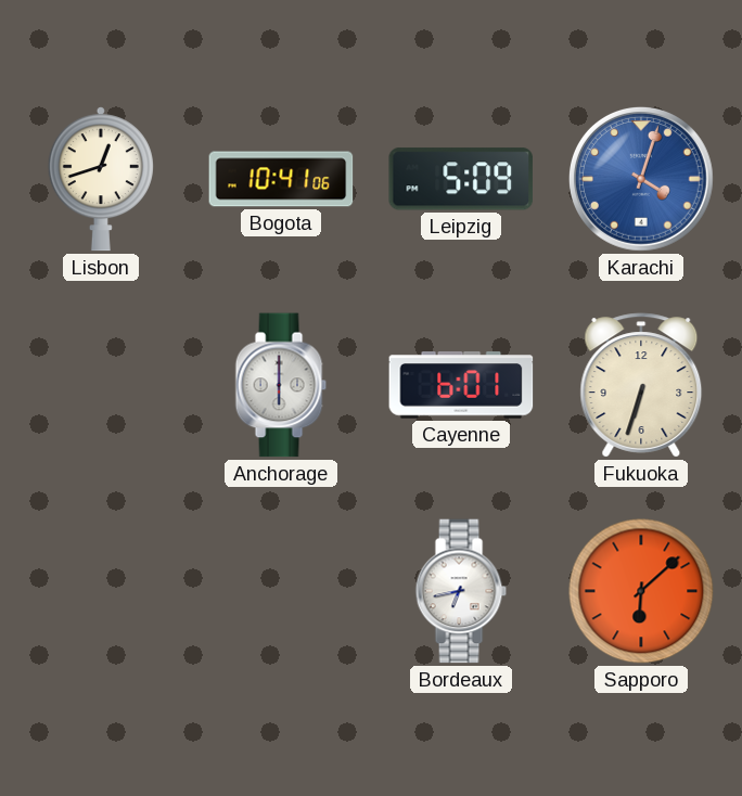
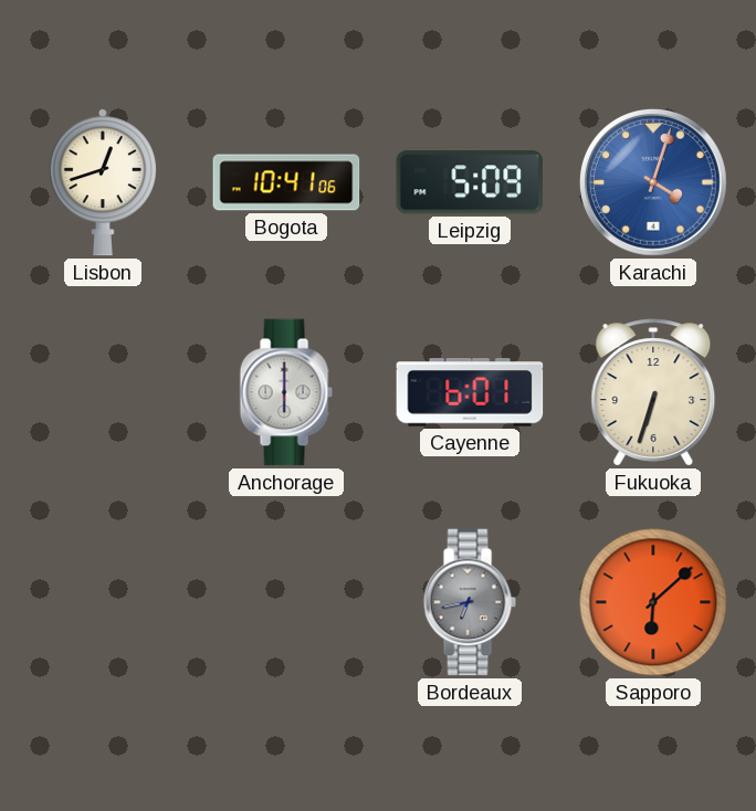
Bordeaux dial: white -> grey (470, 602)
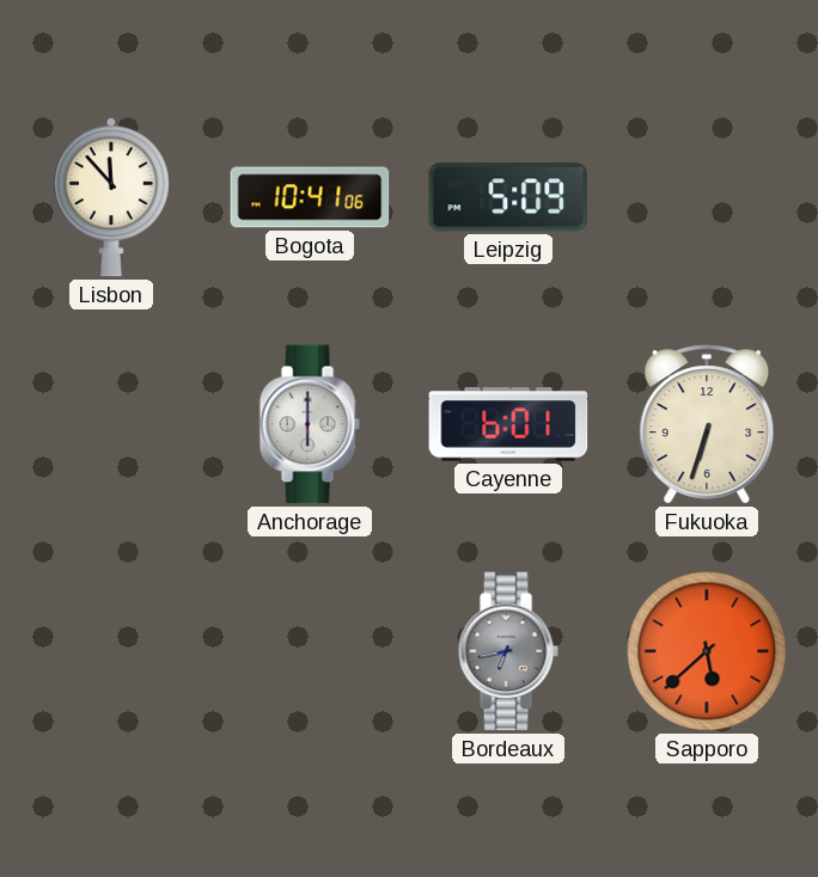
Lisbon: 12:42 -> 11:53 (111, 197)
Karachi: 4:03 -> none (654, 183)
Sapporo: 6:08 -> 5:38 (707, 651)
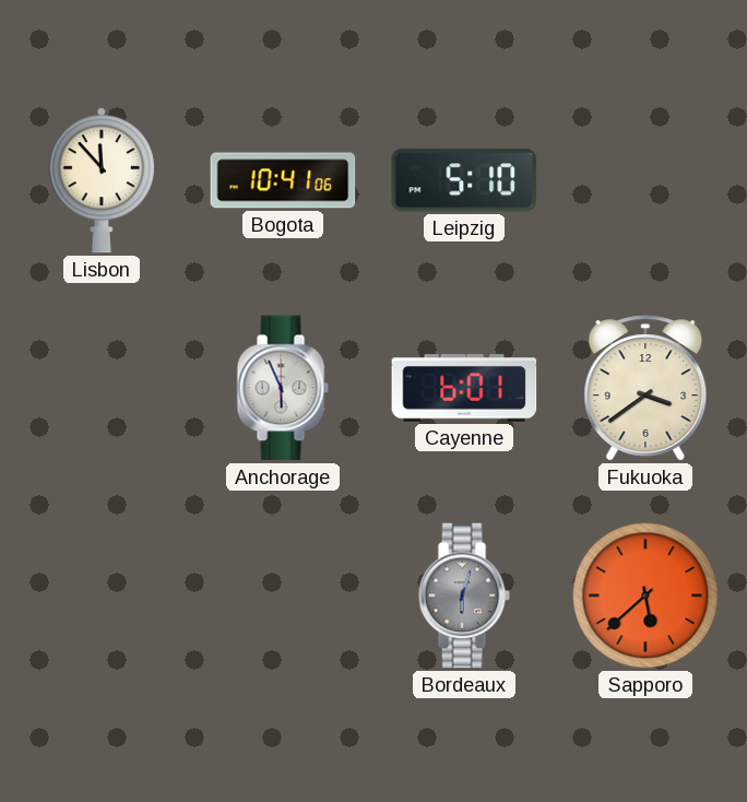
Leipzig: 5:09 -> 5:10 (463, 180)
Anchorage: 6:00 -> 5:56 (283, 388)
Fukuoka: 6:33 -> 3:39 (645, 388)
Bordeaux: 6:43 -> 6:03 (464, 595)
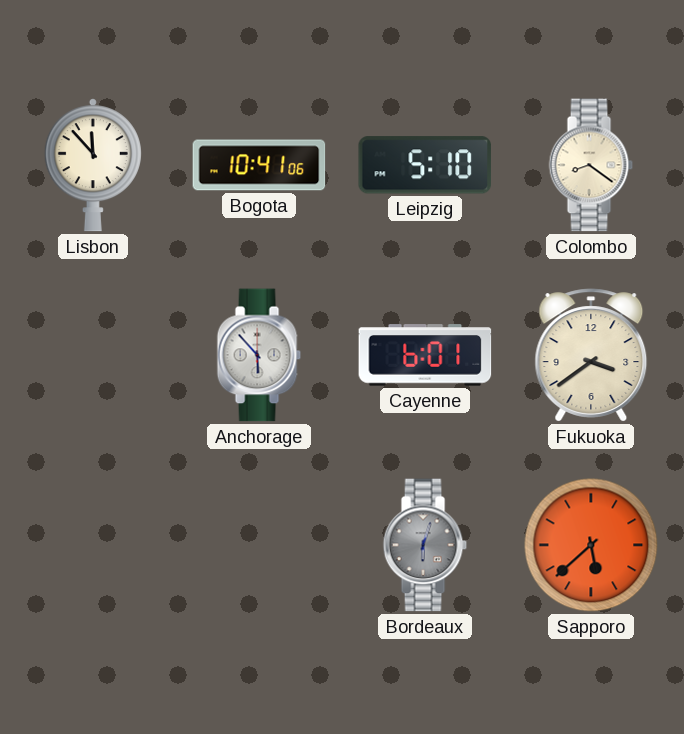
Colombo: none -> 8:21 (591, 165)
Anchorage: 5:56 -> 5:53 (259, 355)
